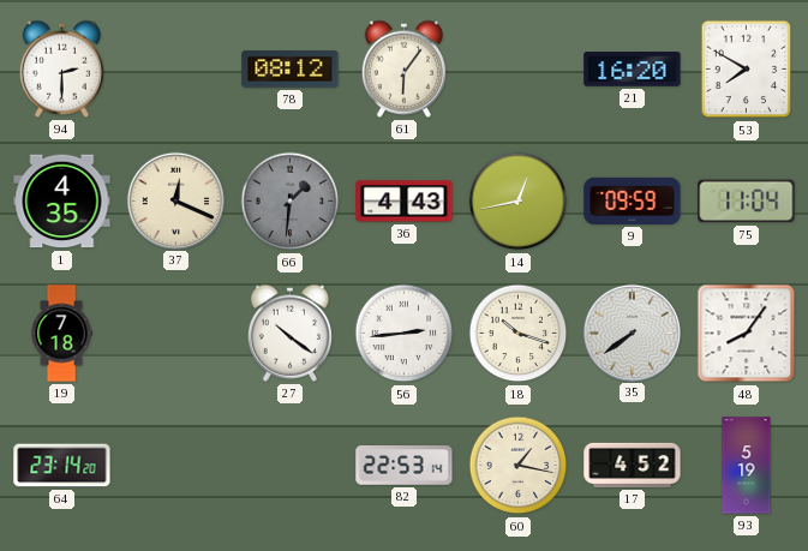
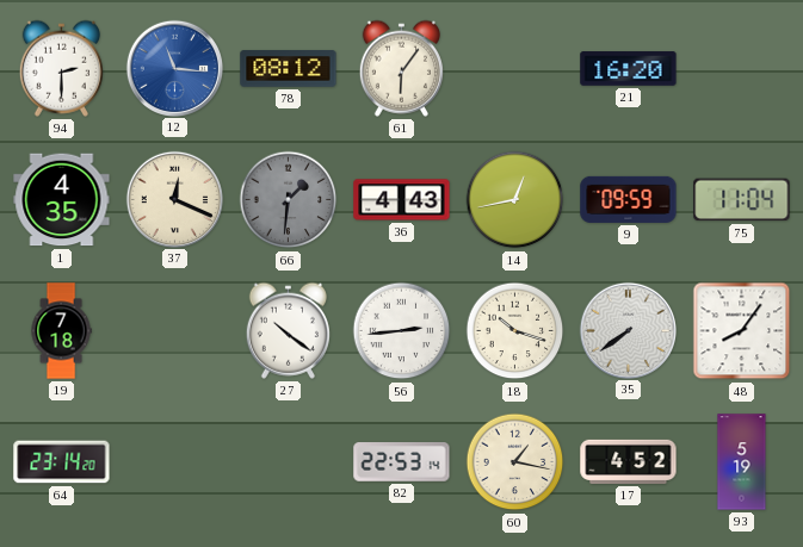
12: none -> 11:16 (174, 68)
53: 7:50 -> none (747, 70)
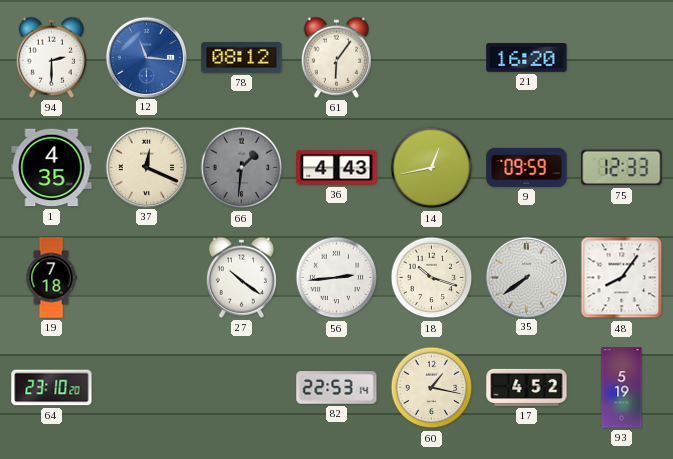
75: 11:04 -> 12:33 (622, 168)
64: 23:14 -> 23:10 (52, 388)
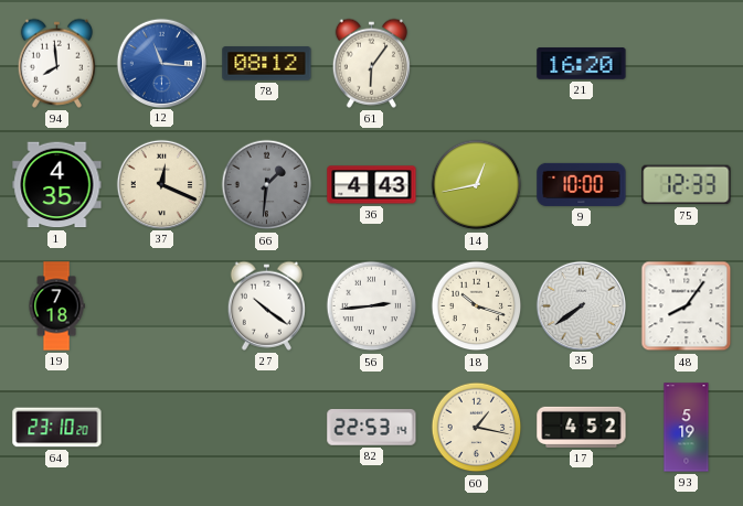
94: 2:30 -> 7:59 (56, 63)
9: 09:59 -> 10:00 (582, 184)
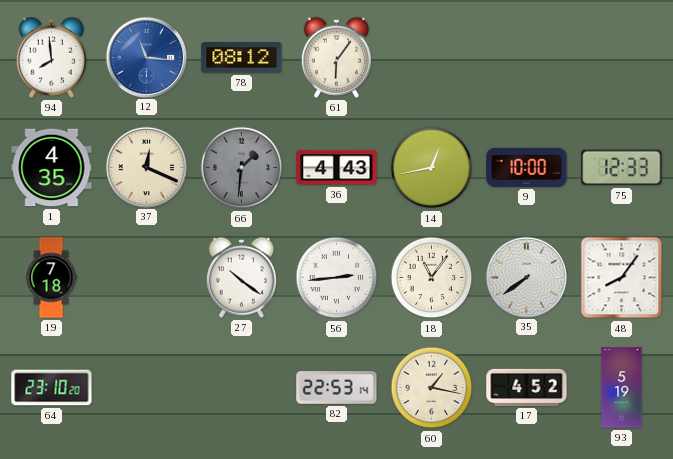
21: 16:20 -> none (582, 64)
18: 10:18 -> 11:06 (432, 278)
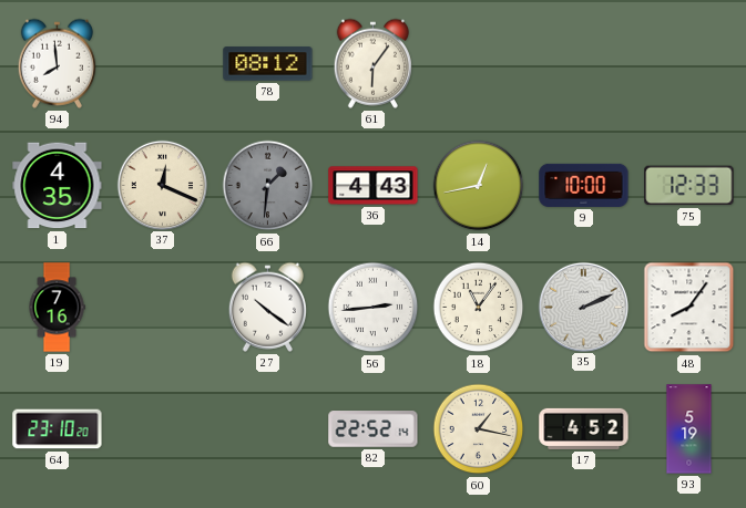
12: 11:16 -> none (146, 57)
19: 7:18 -> 7:16 (57, 308)
35: 7:39 -> 2:11 (583, 307)
82: 22:53 -> 22:52 (374, 429)
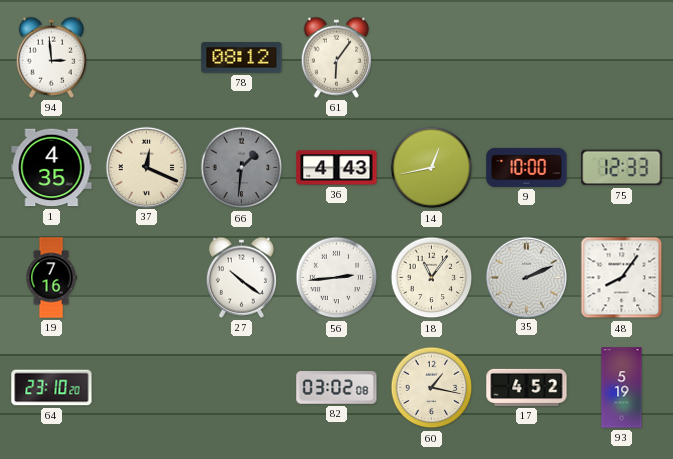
94: 7:59 -> 2:59 (51, 57)
82: 22:52 -> 03:02 (337, 388)
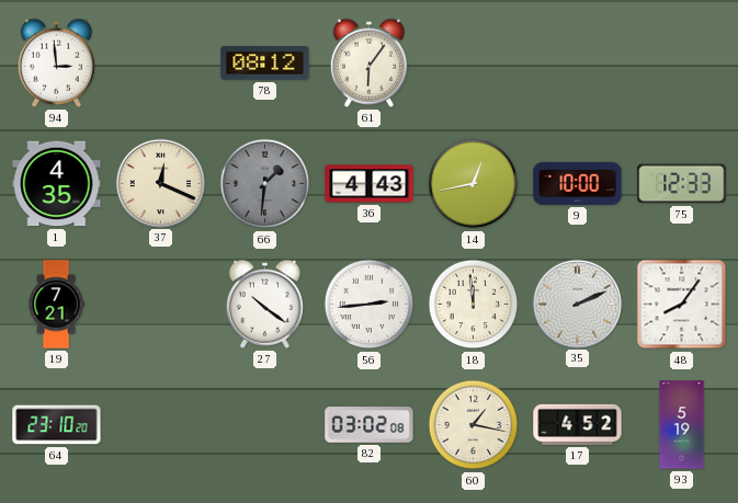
19: 7:16 -> 7:21 (56, 305)
18: 11:06 -> 11:59 (474, 305)
